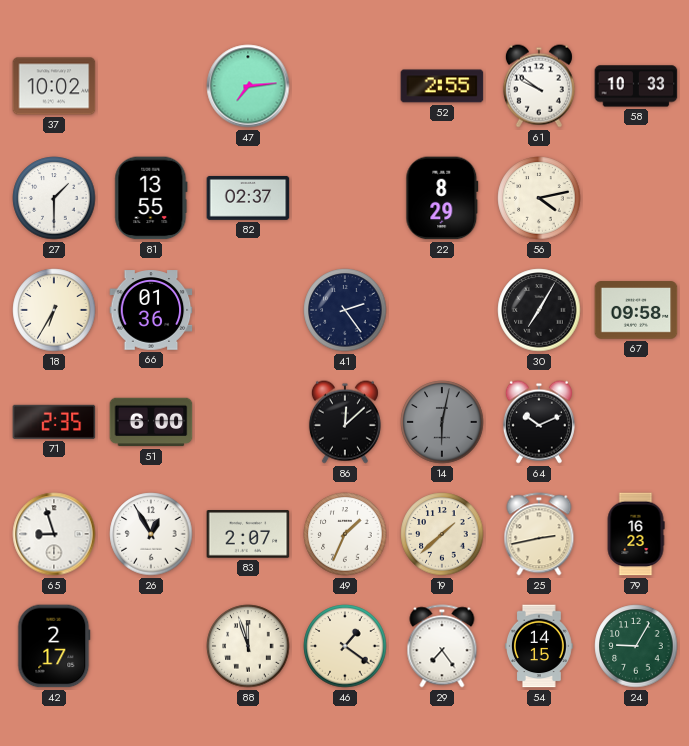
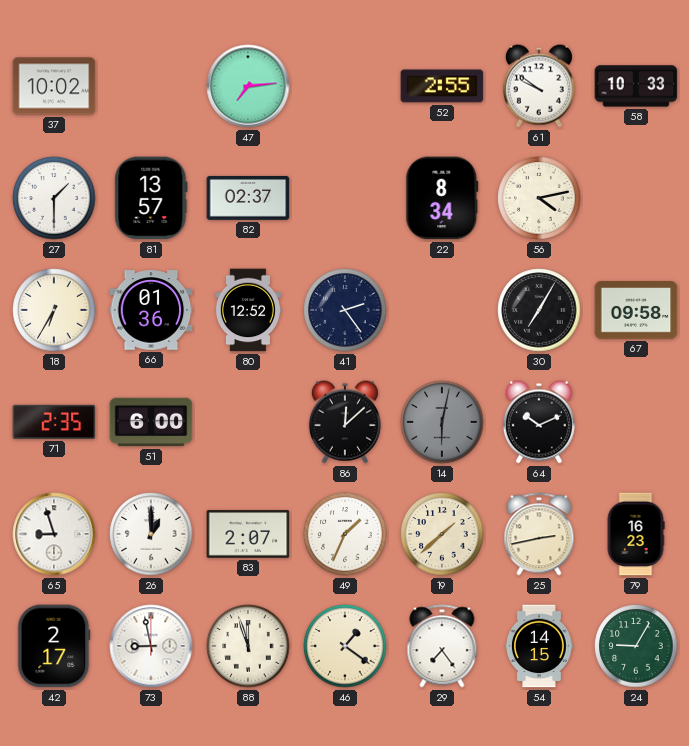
81: 13:55 -> 13:57 (151, 198)
22: 8:29 -> 8:34 (442, 198)
80: none -> 12:52 (248, 310)
26: 12:55 -> 1:00 (151, 534)
73: none -> 8:58 (151, 646)
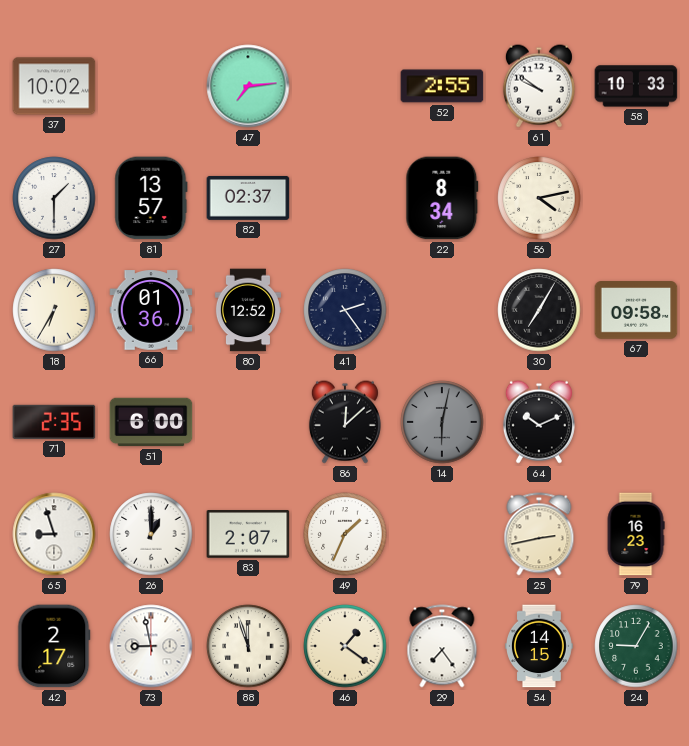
19: 1:38 -> none (442, 534)
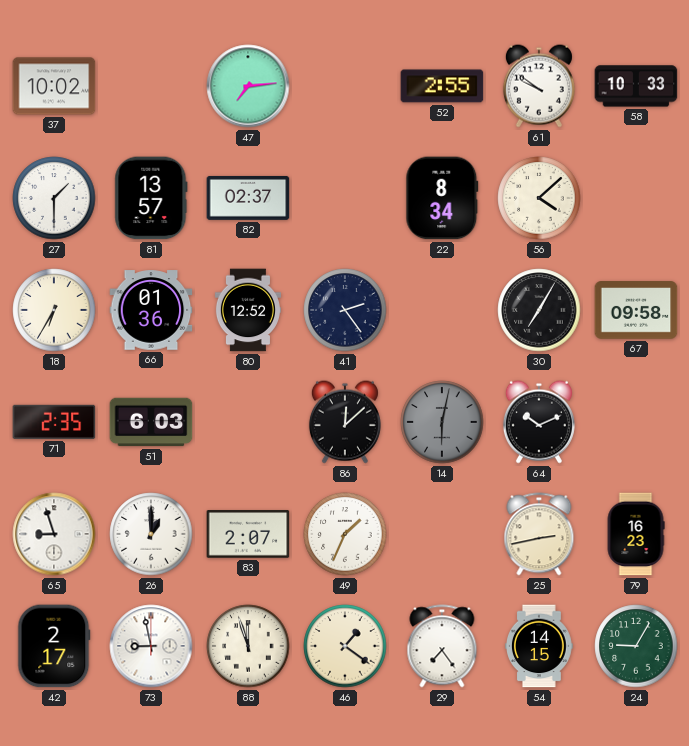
56: 4:13 -> 4:08 (539, 198)
51: 6:00 -> 6:03 (151, 422)
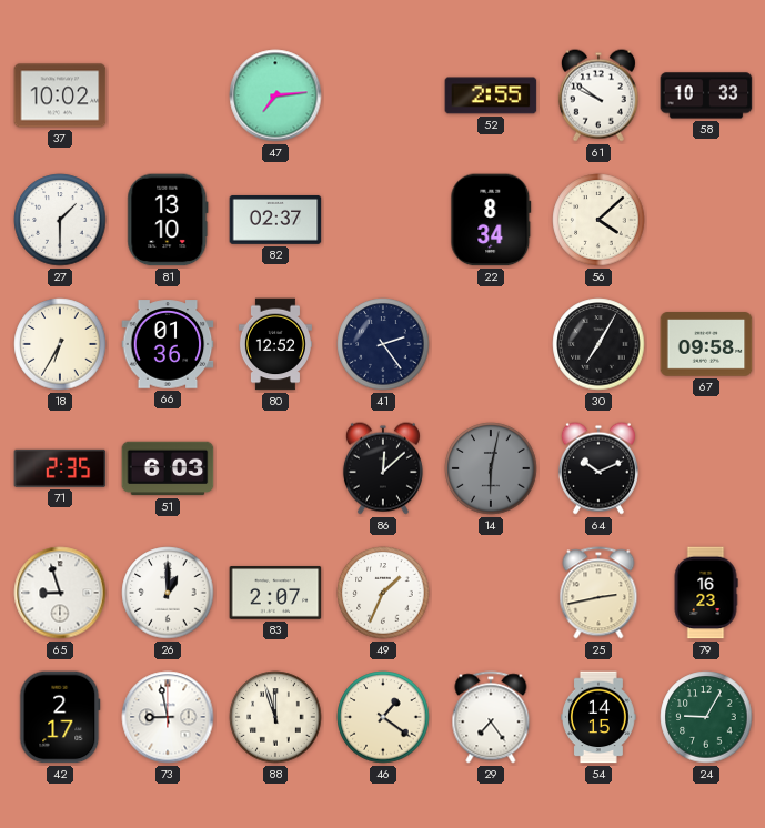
81: 13:57 -> 13:10 (168, 220)
